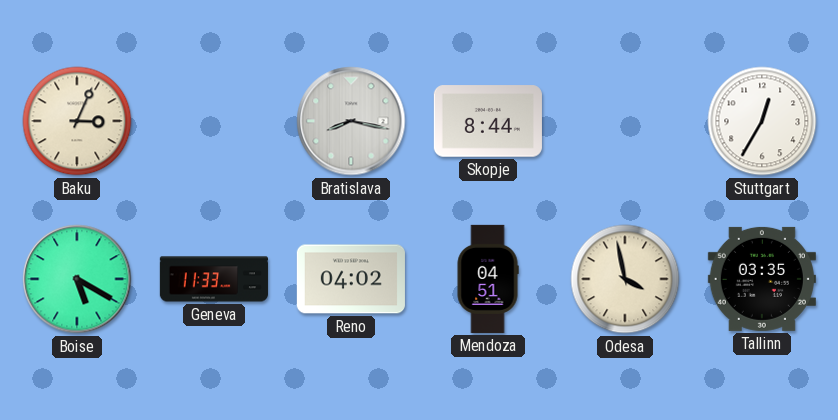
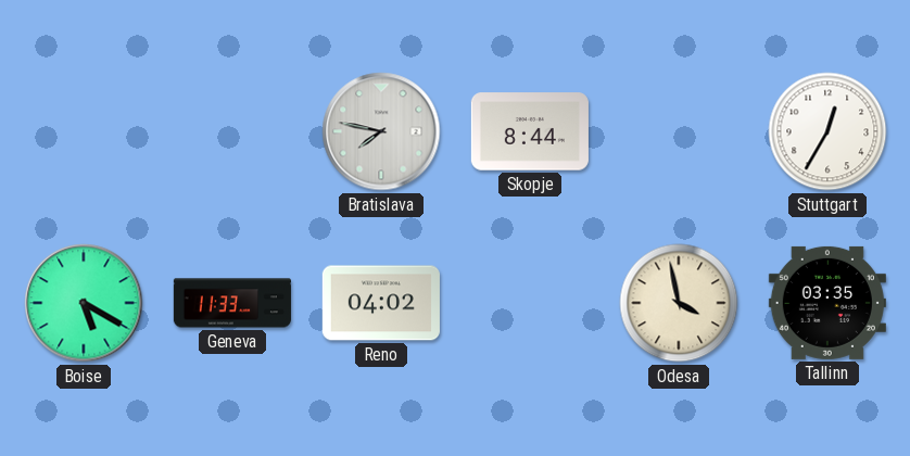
Baku: 3:04 -> none (77, 121)
Bratislava: 8:17 -> 7:47 (381, 131)
Mendoza: 04:51 -> none (488, 279)
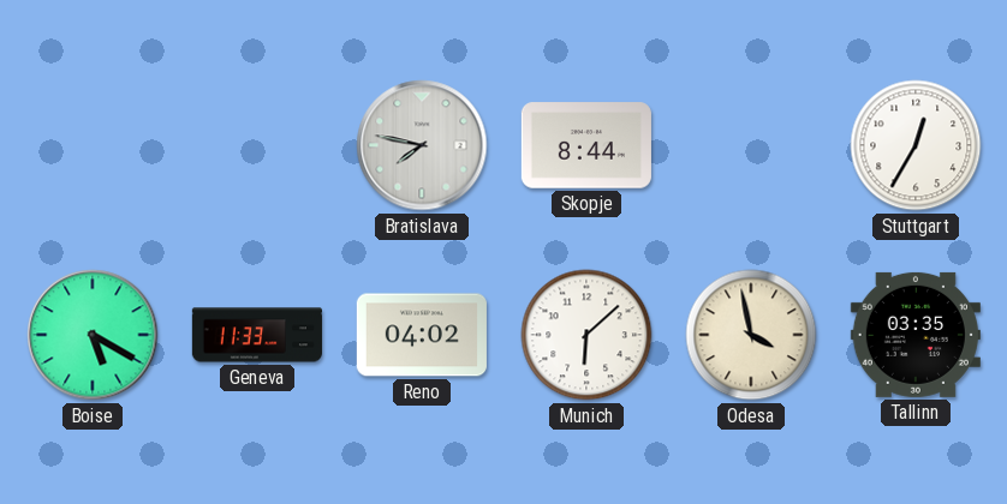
Munich: none -> 6:08 (586, 335)
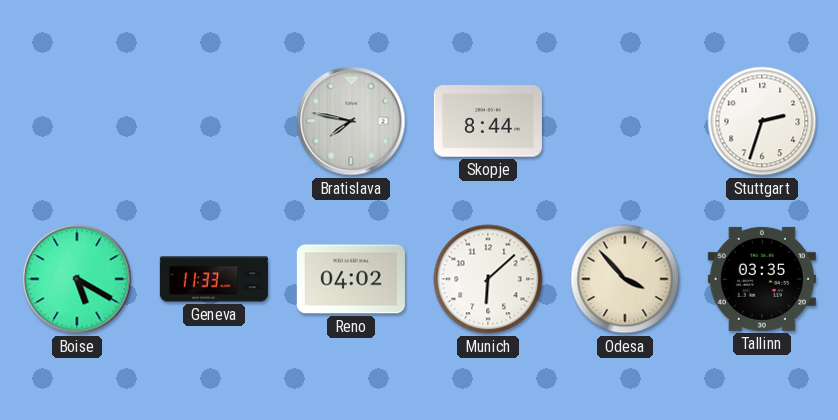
Stuttgart: 12:35 -> 2:33 (762, 121)
Odesa: 3:58 -> 3:53 (625, 279)
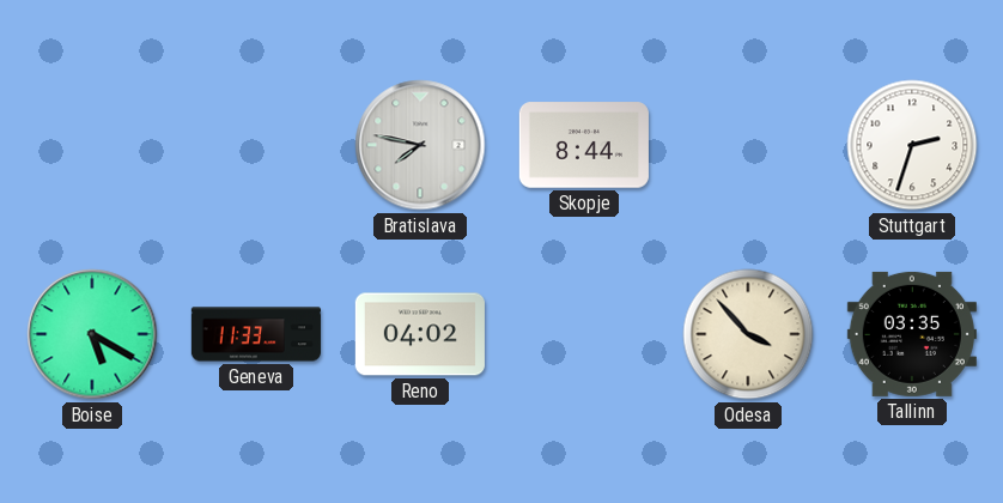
Munich: 6:08 -> none (488, 279)
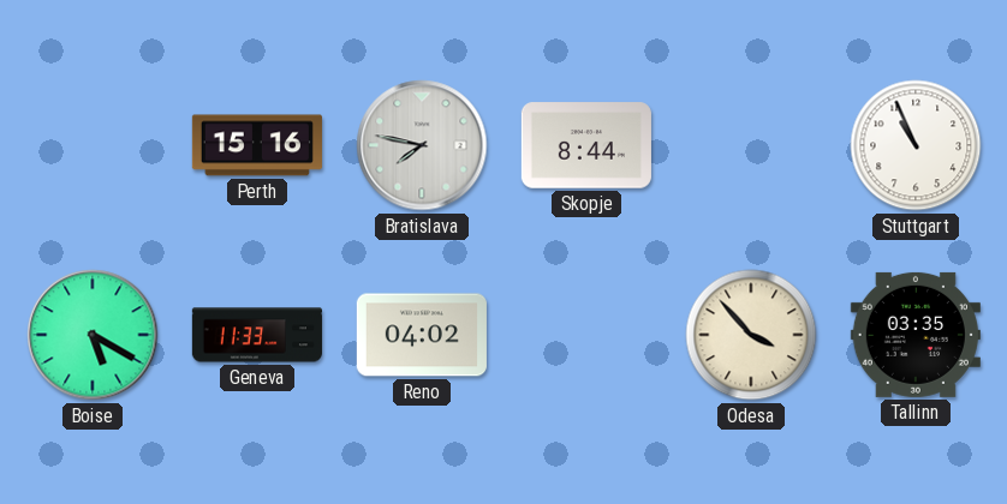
Perth: none -> 15:16 (257, 145)
Stuttgart: 2:33 -> 10:56 (916, 145)
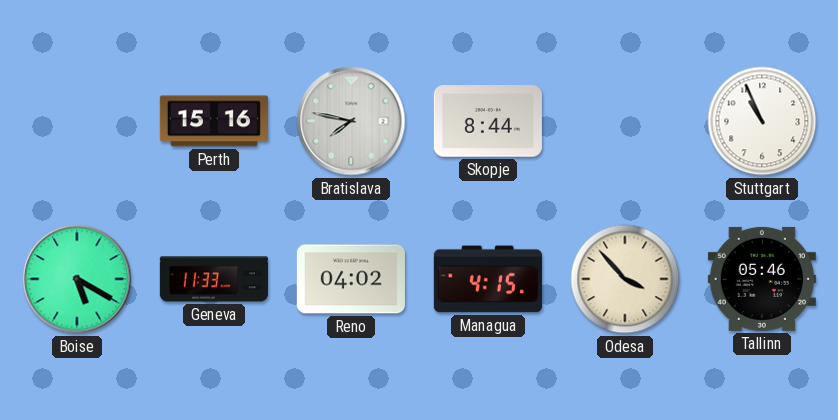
Managua: none -> 4:15 (488, 279)
Tallinn: 03:35 -> 05:46 (762, 279)
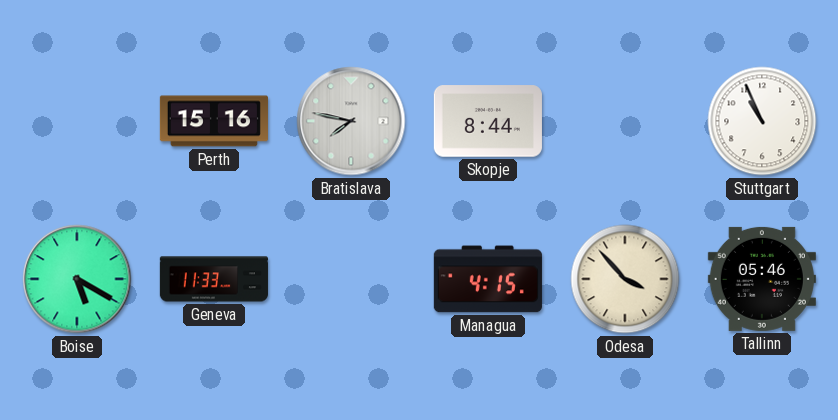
Reno: 04:02 -> none (351, 279)
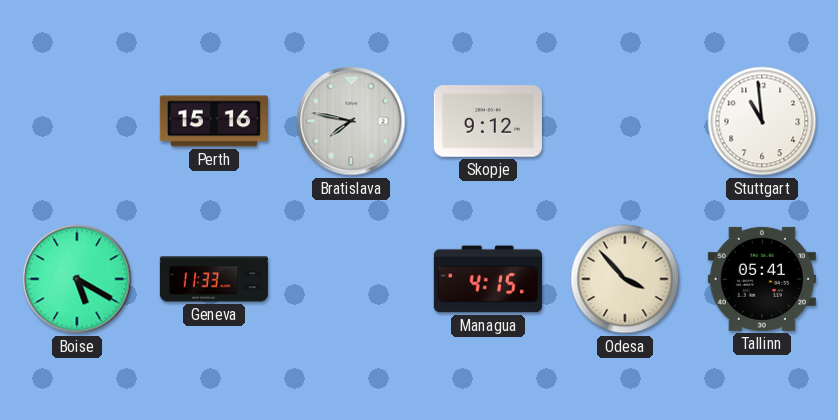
Skopje: 8:44 -> 9:12 (488, 121)
Stuttgart: 10:56 -> 10:59 (762, 121)
Tallinn: 05:46 -> 05:41 (762, 279)
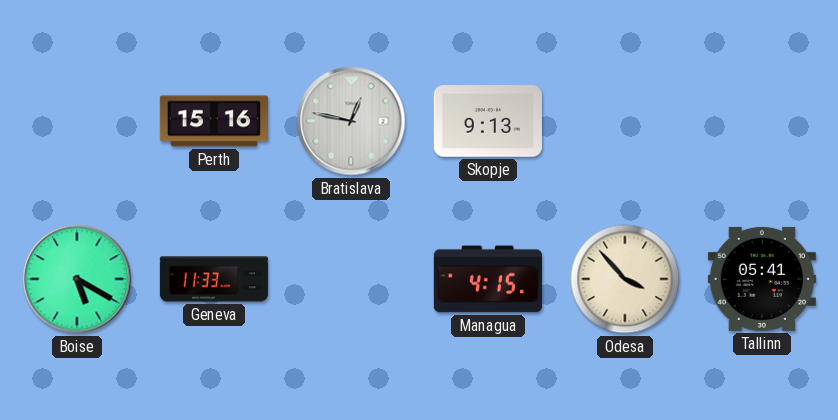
Bratislava: 7:47 -> 12:47 (351, 121)
Skopje: 9:12 -> 9:13 (488, 121)
Stuttgart: 10:59 -> none (762, 121)
